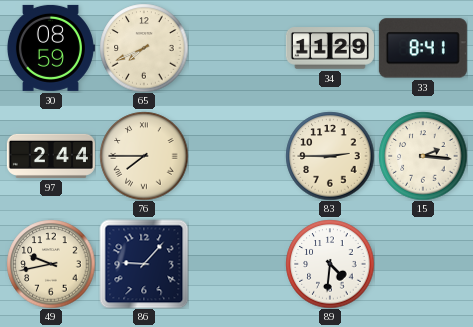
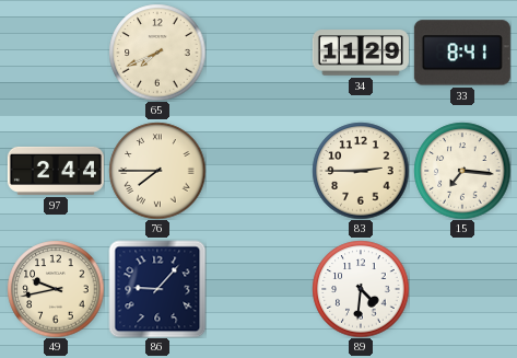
30: 08:59 -> none (51, 48)
15: 2:16 -> 7:16 (462, 171)
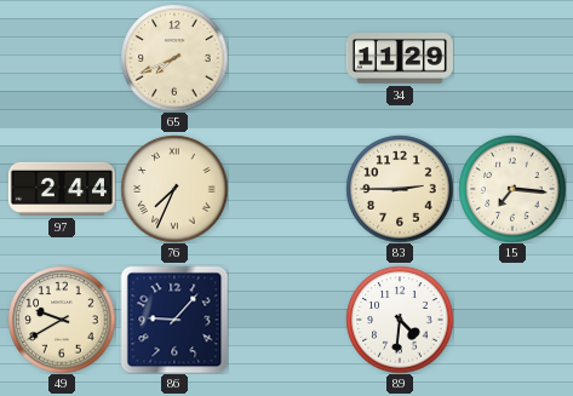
33: 8:41 -> none (462, 53)
76: 7:45 -> 7:34 (174, 189)
49: 9:43 -> 9:40 (62, 320)
